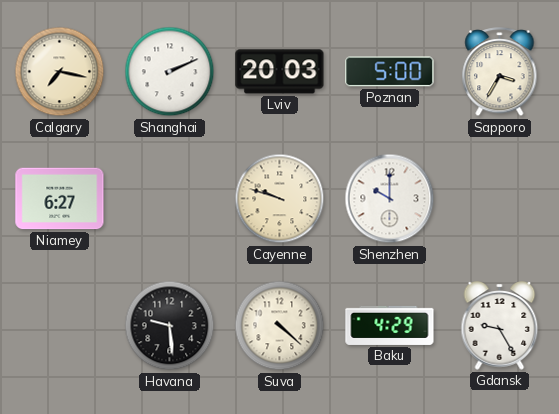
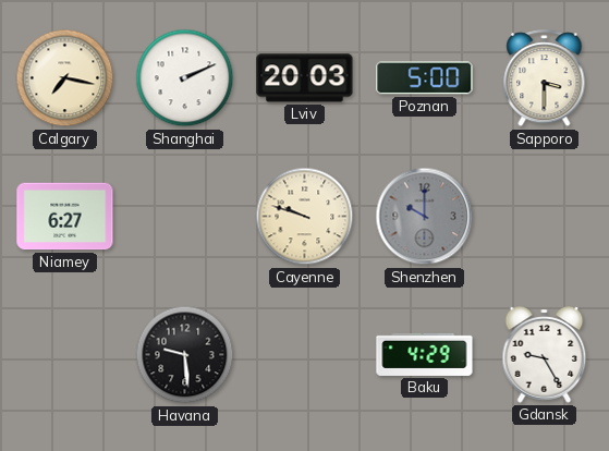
Sapporo: 3:35 -> 3:30 (545, 78)
Shenzhen dial: white -> grey (425, 217)
Suva: 4:22 -> none (280, 326)
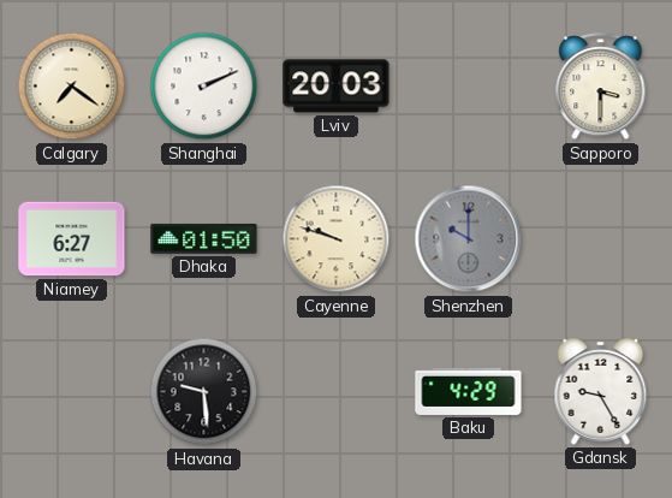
Calgary: 7:17 -> 7:21 (72, 87)
Poznan: 5:00 -> none (425, 78)
Dhaka: none -> 01:50 (204, 238)
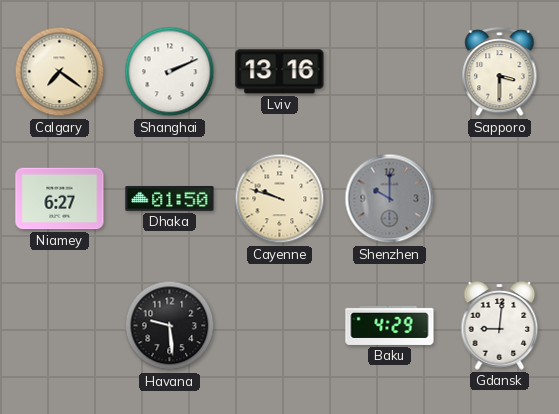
Lviv: 20:03 -> 13:16 (280, 72)
Gdansk: 9:25 -> 9:01 (500, 326)
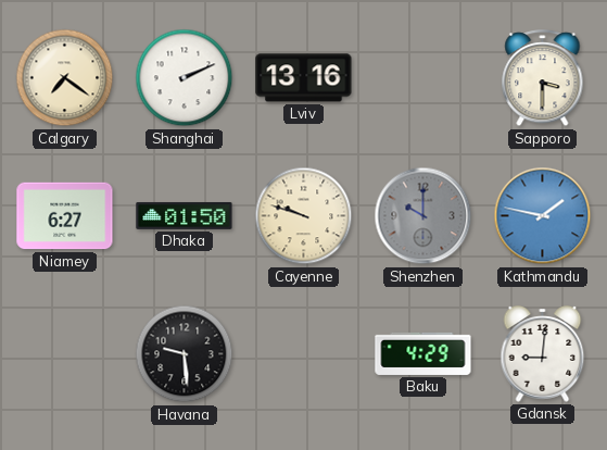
Kathmandu: none -> 1:47 (543, 216)
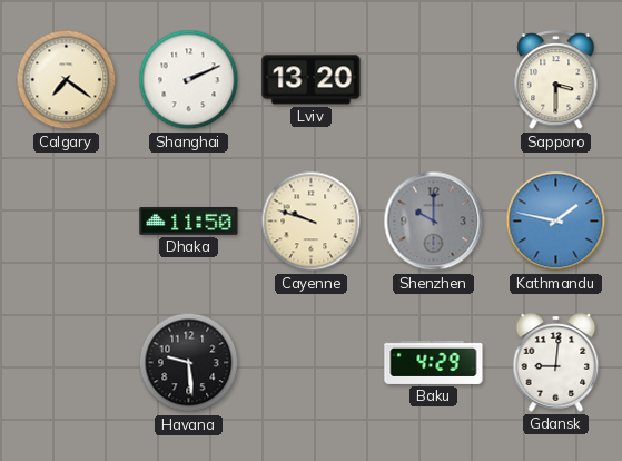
Lviv: 13:16 -> 13:20 (312, 80)
Niamey: 6:27 -> none (65, 216)
Dhaka: 01:50 -> 11:50 (189, 220)
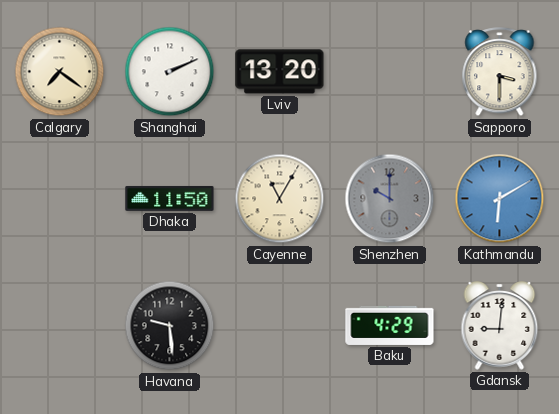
Cayenne: 9:48 -> 11:05 (280, 199)
Kathmandu: 1:47 -> 6:10 (500, 199)
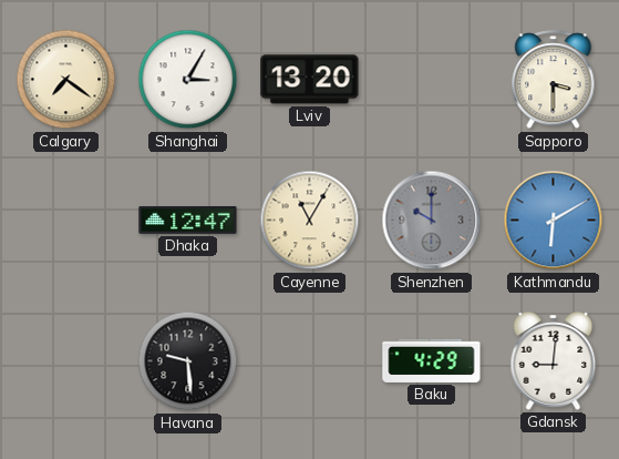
Shanghai: 2:11 -> 3:05 (188, 80)
Dhaka: 11:50 -> 12:47 (188, 220)
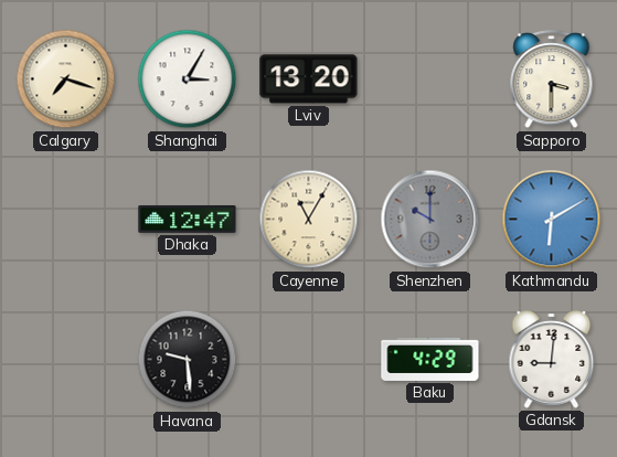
Calgary: 7:21 -> 7:18 (66, 79)
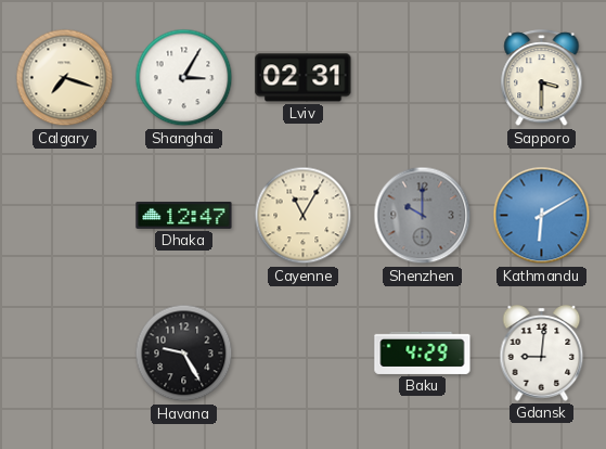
Lviv: 13:20 -> 02:31 (304, 78)
Havana: 9:29 -> 9:25 (184, 354)
